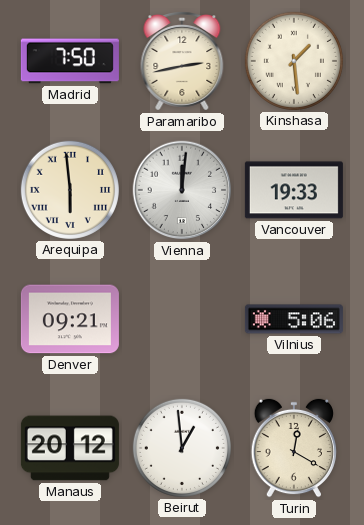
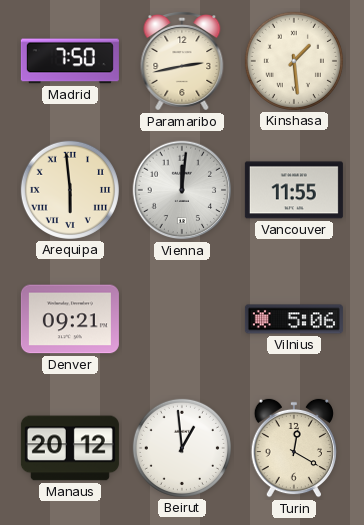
Vancouver: 19:33 -> 11:55 (294, 190)
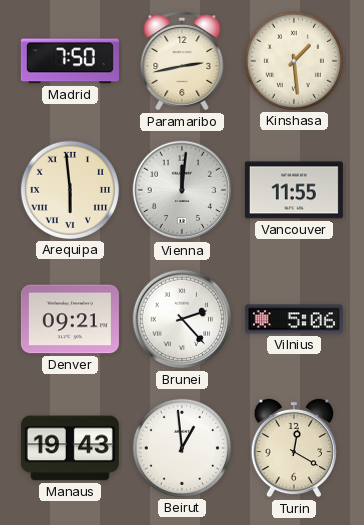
Brunei: none -> 2:23 (182, 319)
Manaus: 20:12 -> 19:43 (70, 448)
